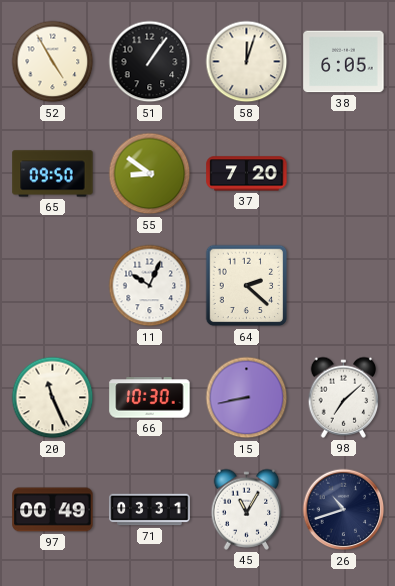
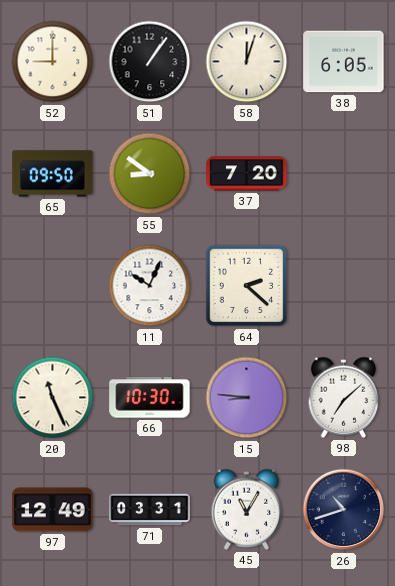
52: 4:55 -> 9:00 (53, 62)
15: 8:43 -> 8:46 (247, 398)
97: 00:49 -> 12:49 (53, 510)
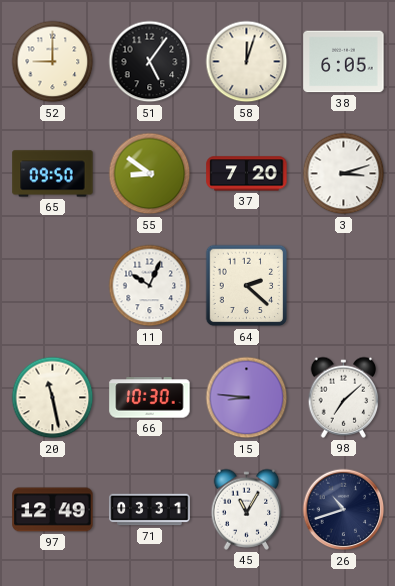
51: 1:06 -> 5:06 (150, 62)
3: none -> 3:12 (344, 174)
20: 11:26 -> 11:28 (53, 398)
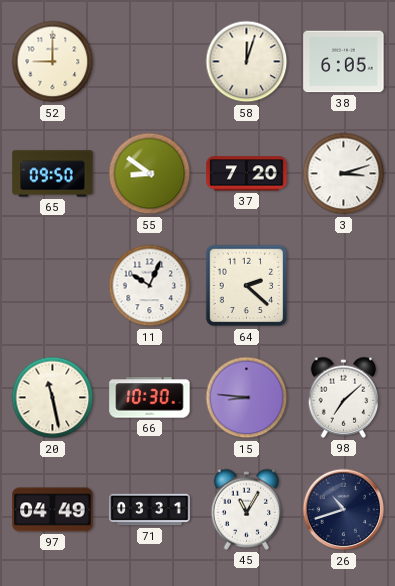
51: 5:06 -> none (150, 62)
97: 12:49 -> 04:49 (53, 510)
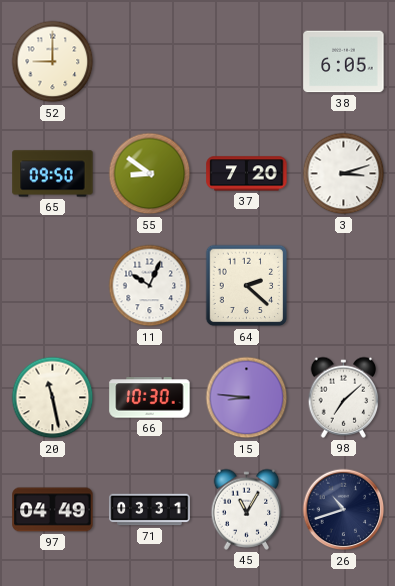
58: 12:03 -> none (247, 62)
